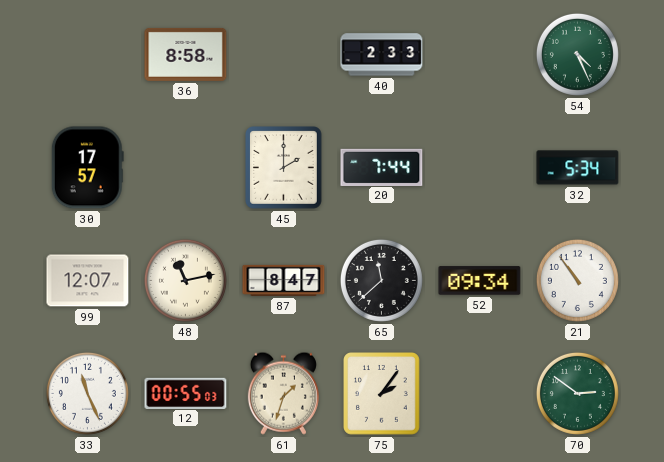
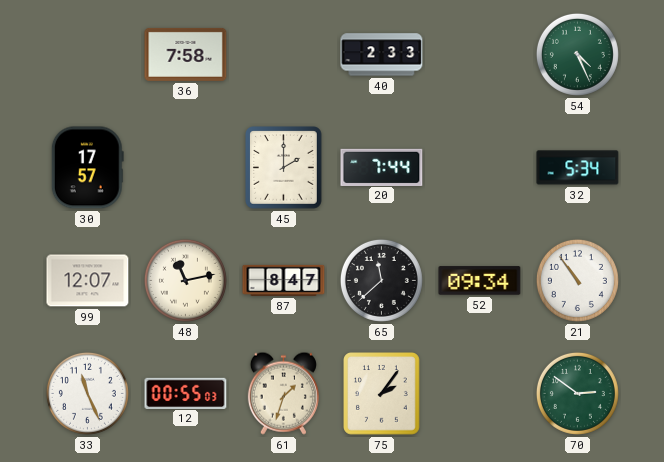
36: 8:58 -> 7:58 (186, 54)
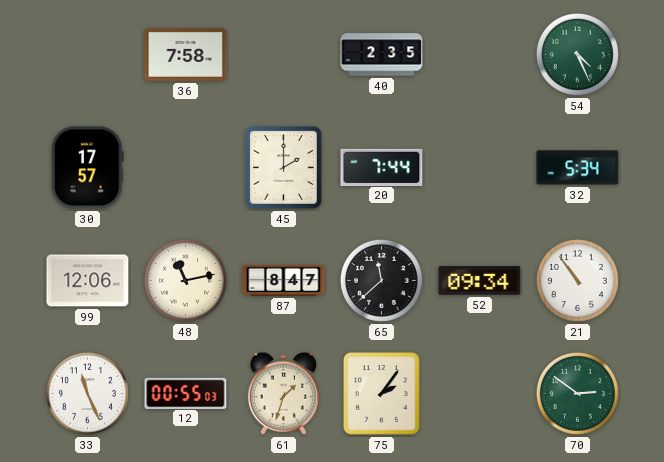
40: 2:33 -> 2:35 (382, 55)
99: 12:07 -> 12:06 (88, 281)
